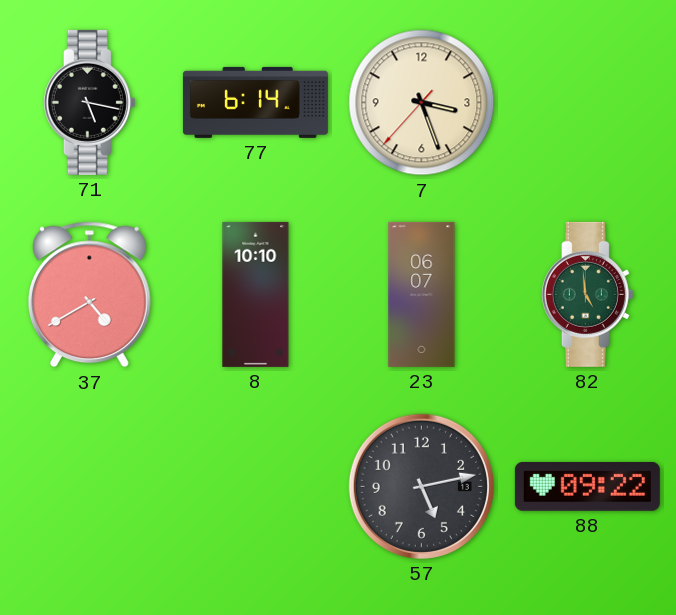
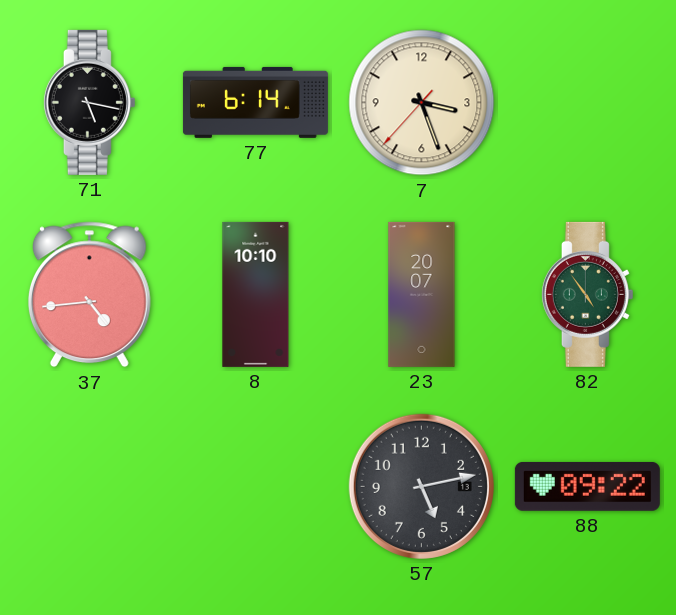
37: 4:40 -> 4:44 (89, 295)
23: 06:07 -> 20:07 (422, 294)
82: 4:59 -> 4:54 (587, 294)
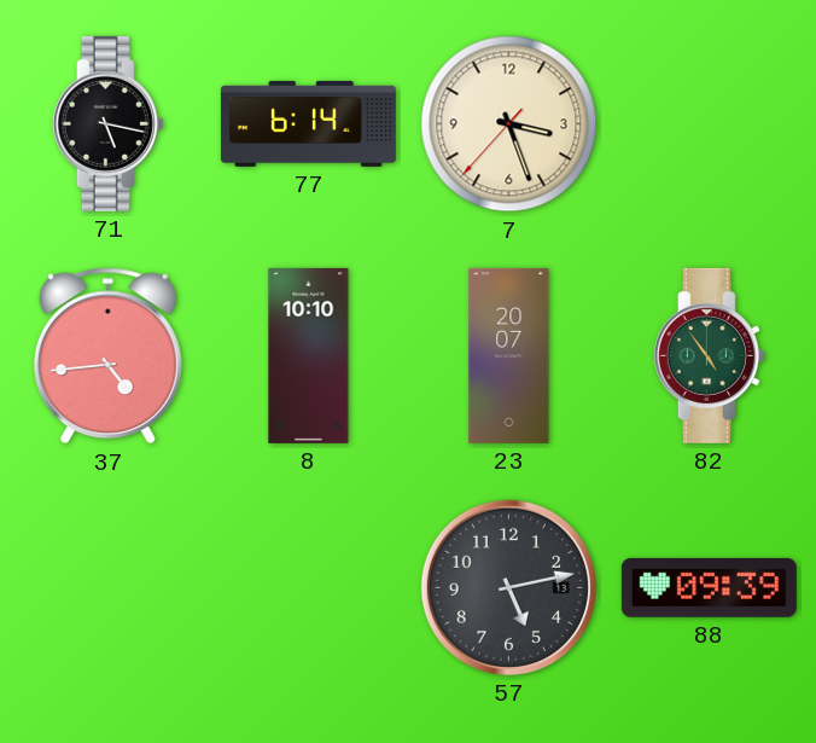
88: 09:22 -> 09:39 (709, 587)
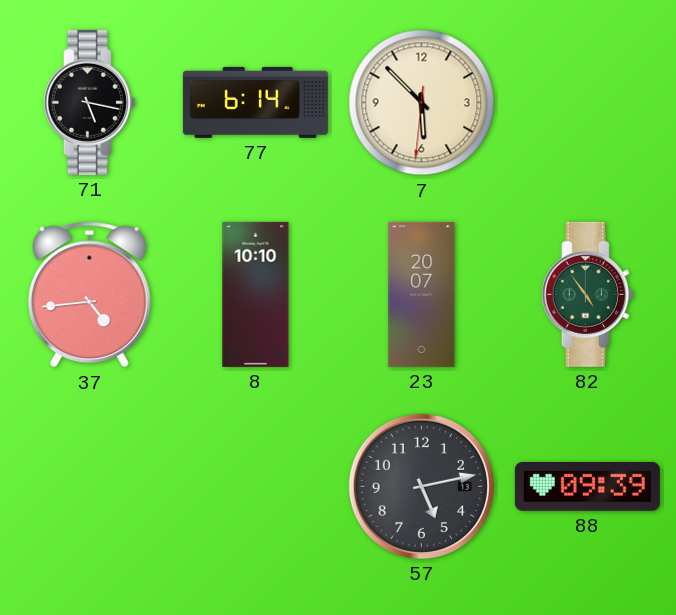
7: 3:26 -> 5:52 (422, 103)
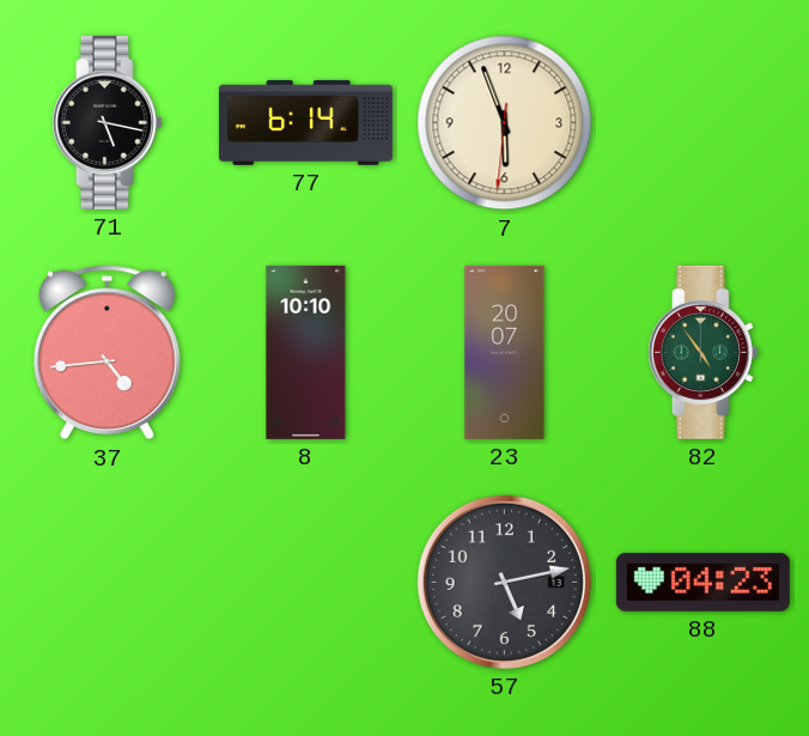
7: 5:52 -> 5:56 (505, 123)
88: 09:39 -> 04:23 (702, 582)
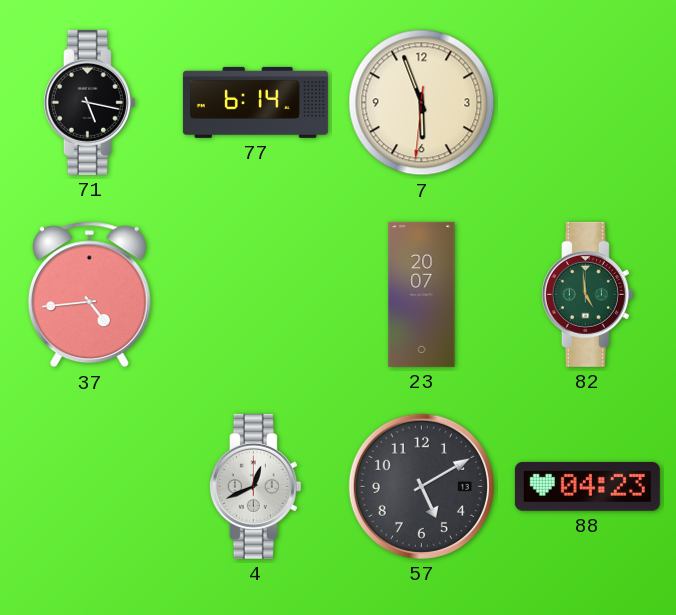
8: 10:10 -> none (306, 352)
82: 4:54 -> 4:59 (587, 294)
4: none -> 12:41 (255, 486)
57: 5:13 -> 5:10 (421, 486)
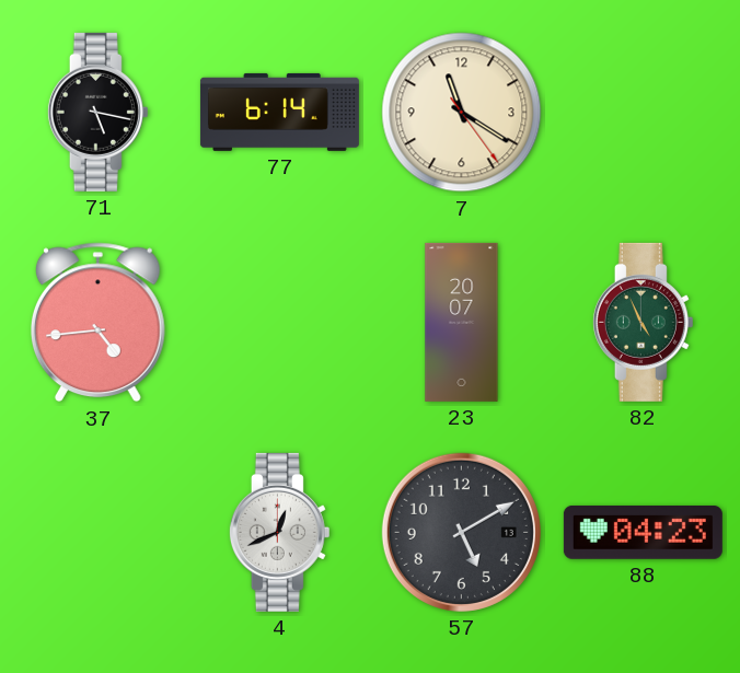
7: 5:56 -> 11:20 (462, 113)
82: 4:59 -> 4:56 (643, 322)
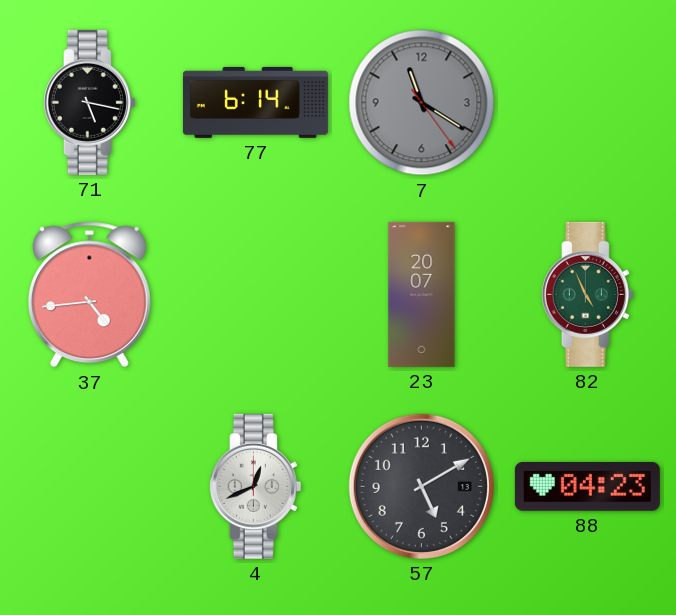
7 dial: cream -> grey (422, 103)
